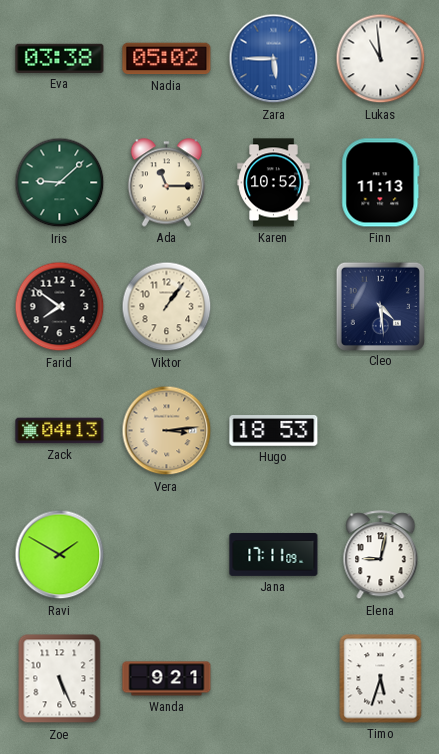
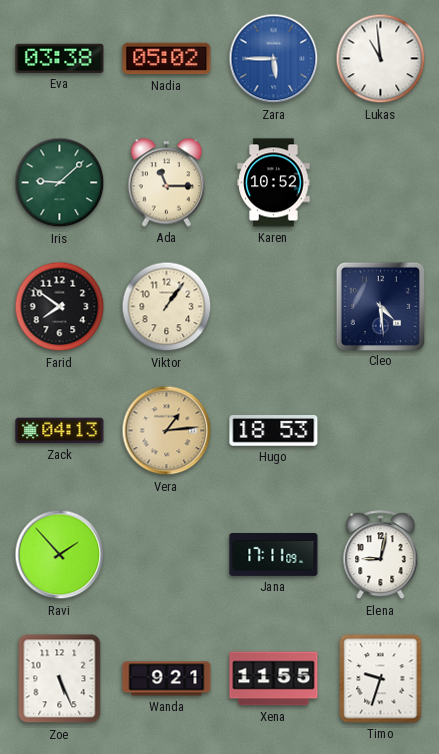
Finn: 11:13 -> none (381, 183)
Vera: 3:14 -> 1:14 (167, 431)
Ravi: 1:50 -> 1:53 (60, 555)
Xena: none -> 11:55 (274, 679)
Timo: 5:33 -> 9:33 (381, 679)
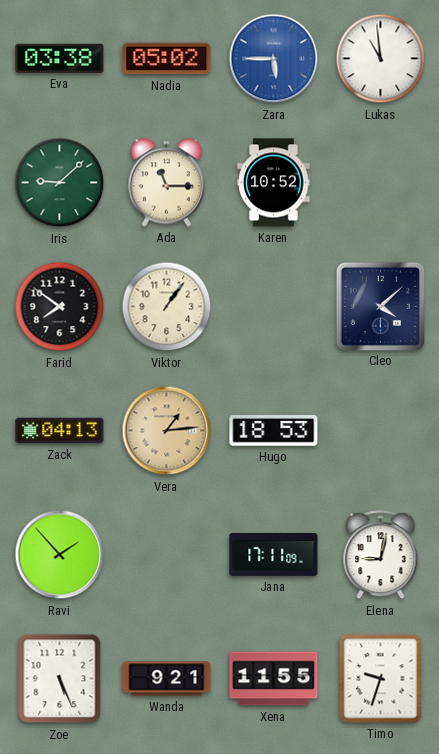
Cleo: 4:29 -> 4:08 (380, 306)
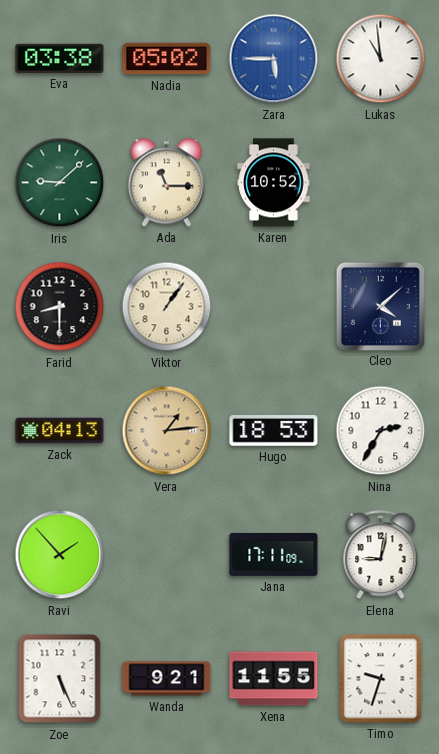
Farid: 7:51 -> 8:30 (60, 307)
Nina: none -> 2:35 (381, 431)
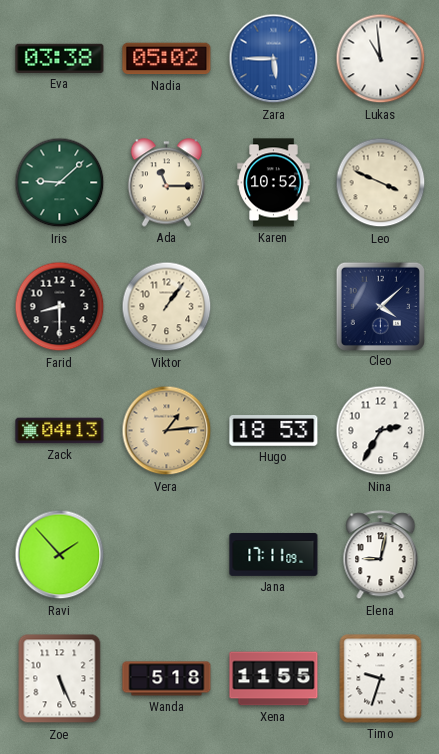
Leo: none -> 3:49 (381, 183)
Wanda: 9:21 -> 5:18 (167, 679)
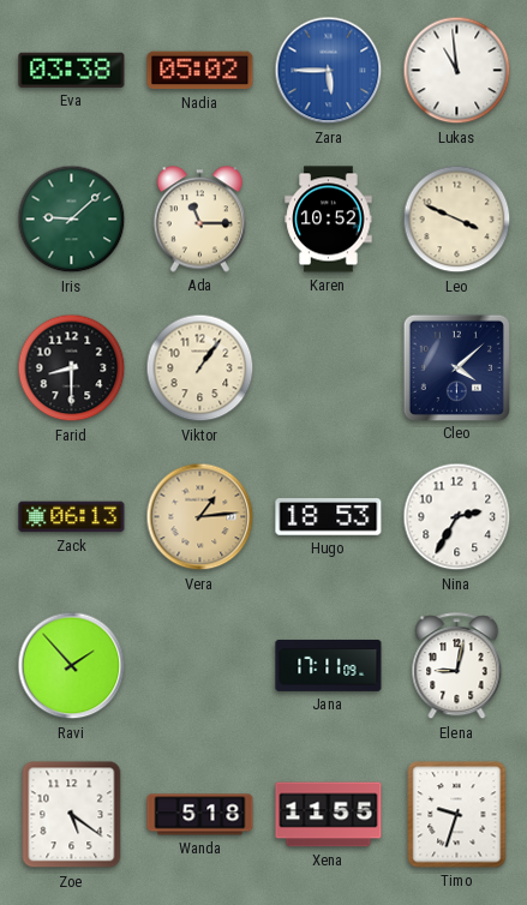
Zack: 04:13 -> 06:13 (72, 517)
Zoe: 5:26 -> 5:21 (72, 815)
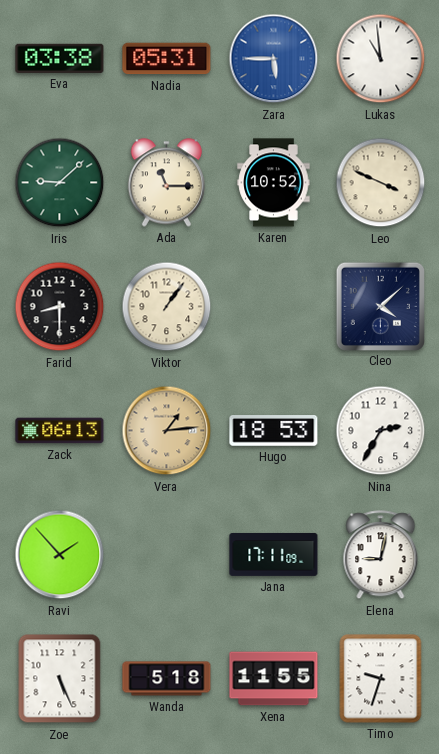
Nadia: 05:02 -> 05:31 (167, 59)
Zoe: 5:21 -> 5:26 (60, 679)
